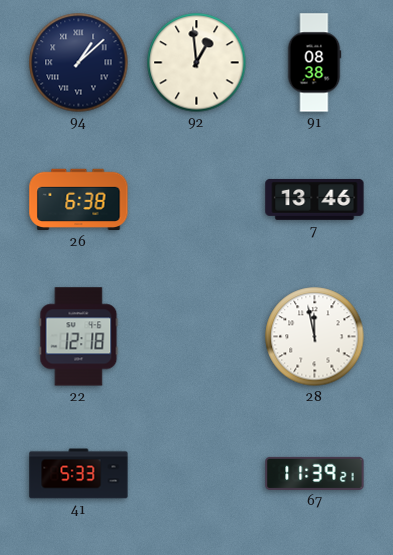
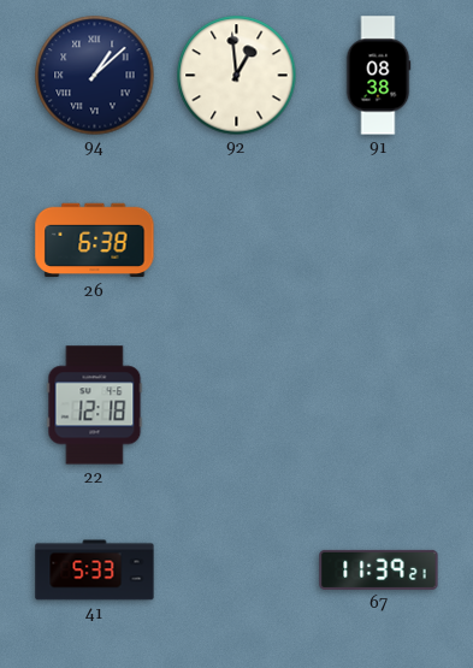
7: 13:46 -> none (315, 199)
28: 11:58 -> none (315, 337)
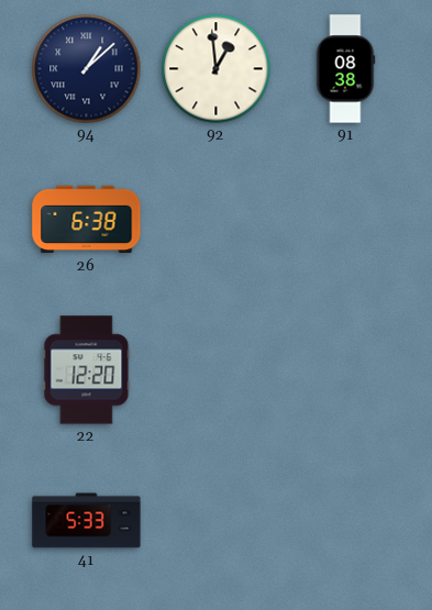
22: 12:18 -> 12:20 (87, 370)
67: 11:39 -> none (379, 569)
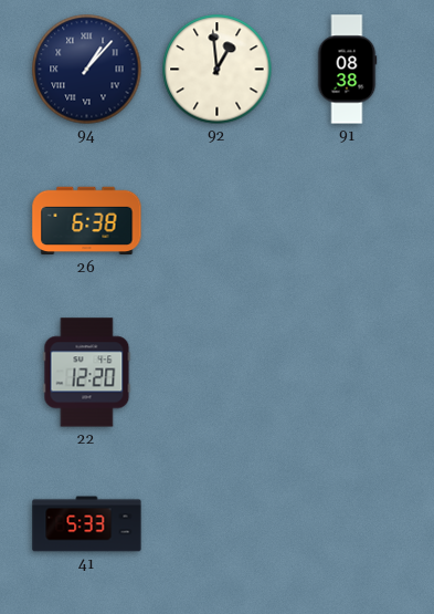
94: 1:08 -> 1:07 (87, 70)
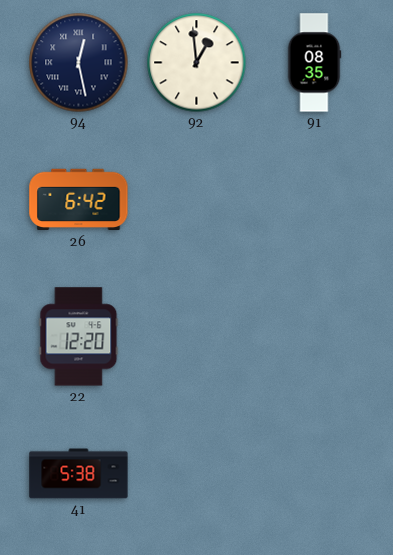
94: 1:07 -> 12:28 (79, 63)
91: 08:38 -> 08:35 (314, 63)
26: 6:38 -> 6:42 (79, 200)
41: 5:33 -> 5:38 (79, 474)
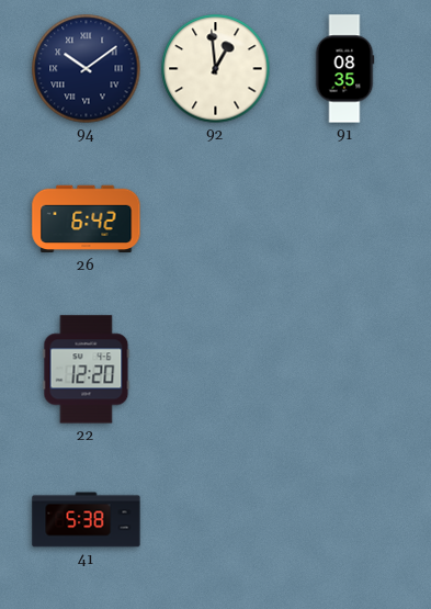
94: 12:28 -> 10:09 (87, 69)
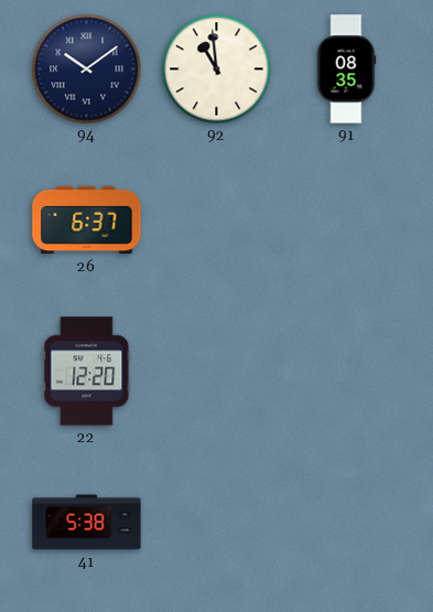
92: 12:59 -> 10:59 (217, 69)
26: 6:42 -> 6:37 (87, 221)
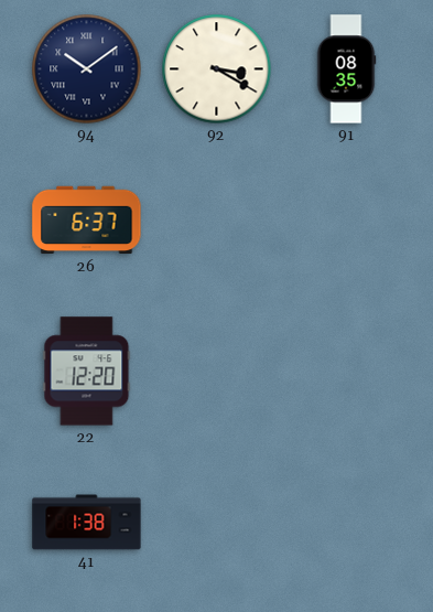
92: 10:59 -> 3:20 (217, 69)
41: 5:38 -> 1:38 (87, 523)
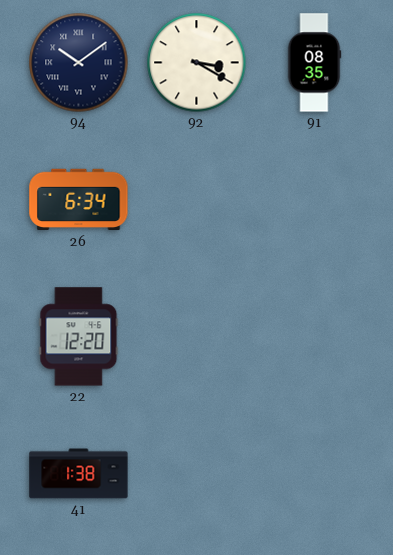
26: 6:37 -> 6:34 (79, 200)
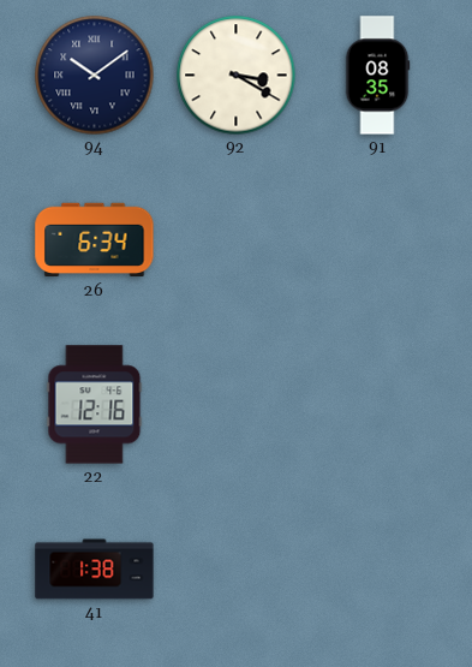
22: 12:20 -> 12:16 (95, 405)
